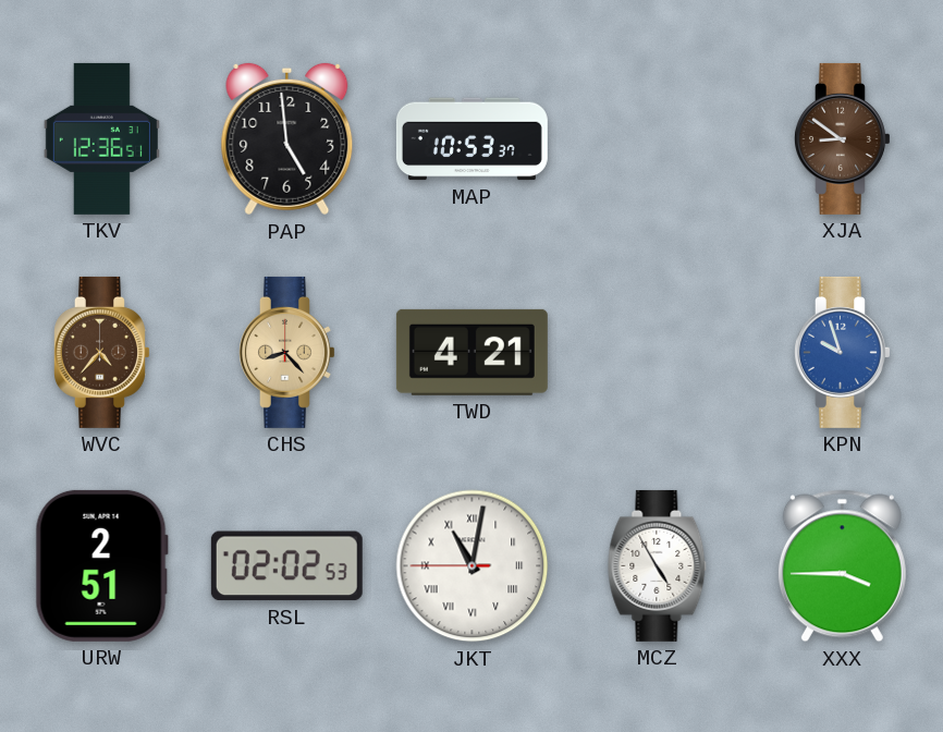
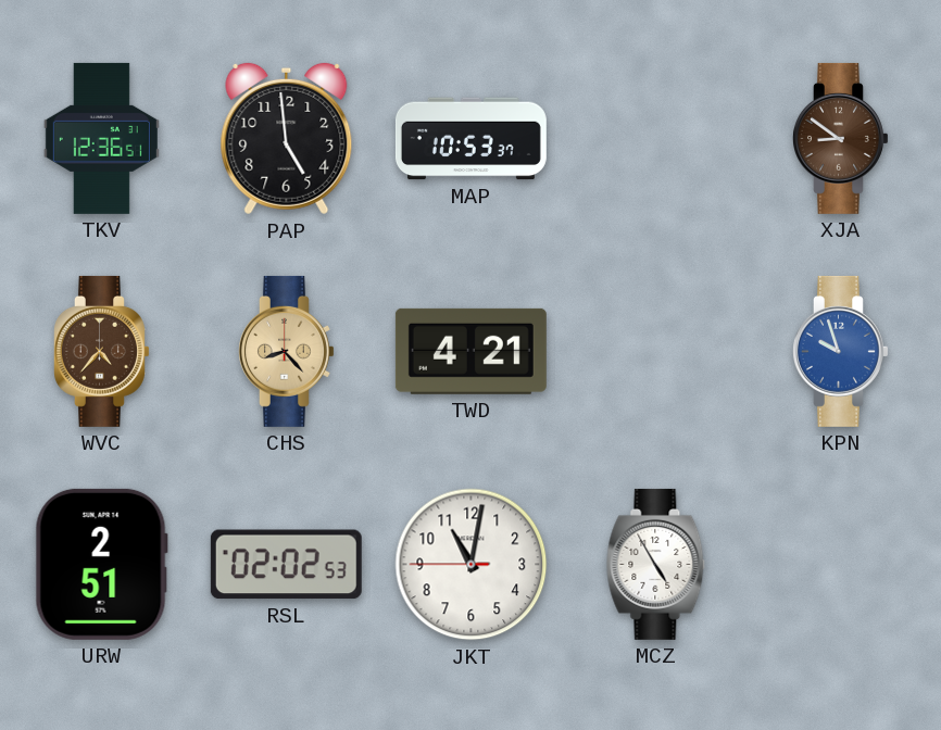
JKT numerals: Roman -> Arabic (472, 565)
XXX: 3:45 -> none (842, 566)
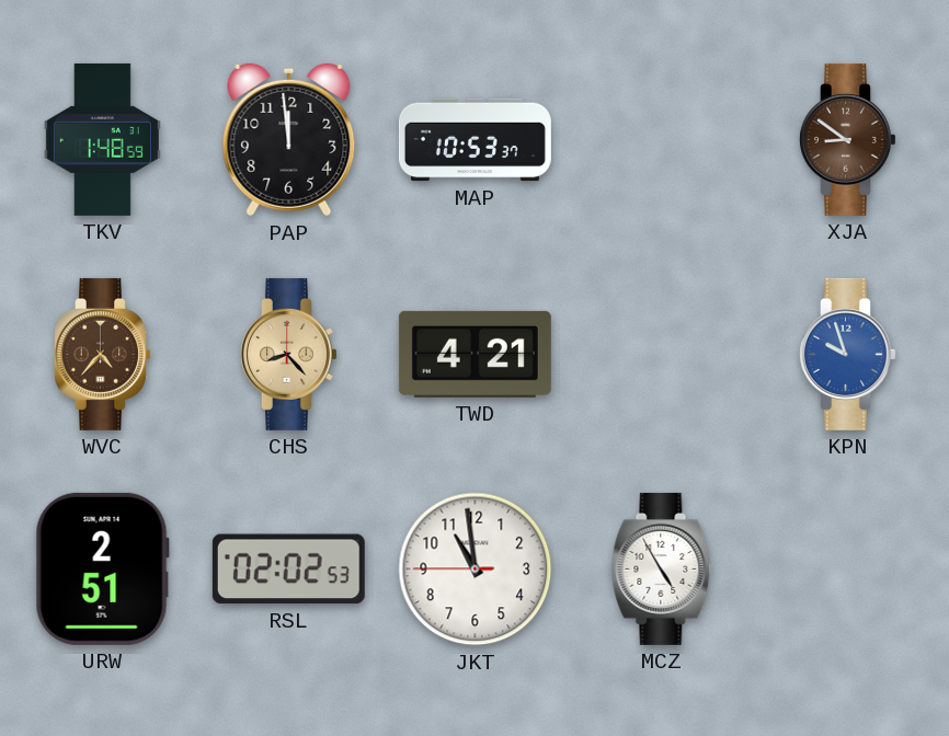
TKV: 12:36 -> 1:48 (102, 139)
PAP: 4:59 -> 11:59 (289, 140)
JKT: 11:01 -> 10:58 (476, 570)
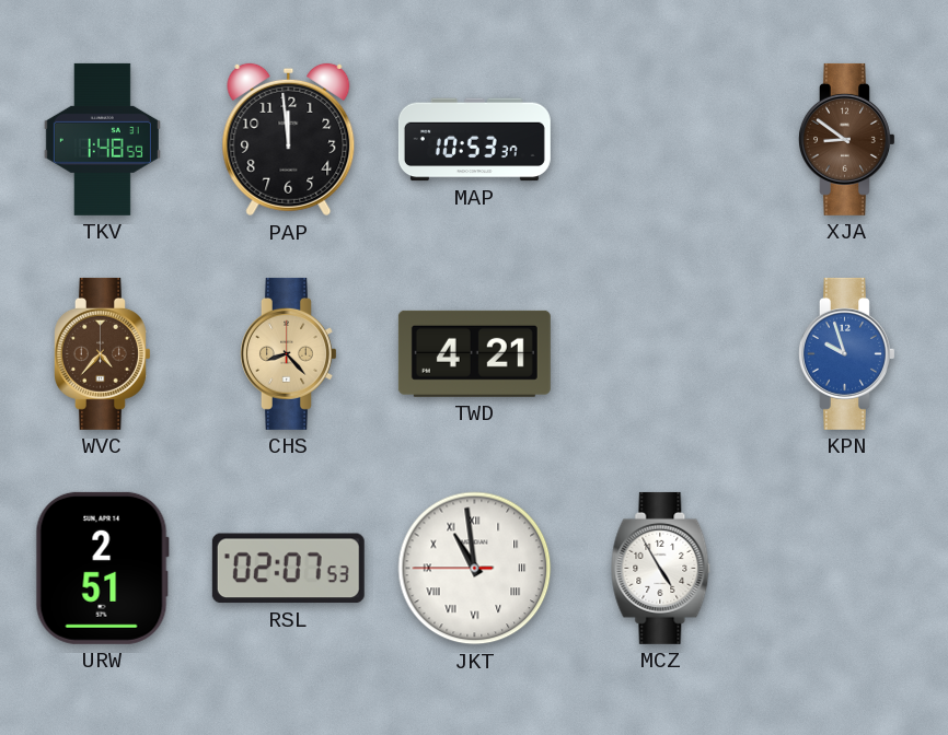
RSL: 02:02 -> 02:07 (288, 569)
JKT numerals: Arabic -> Roman (475, 569)
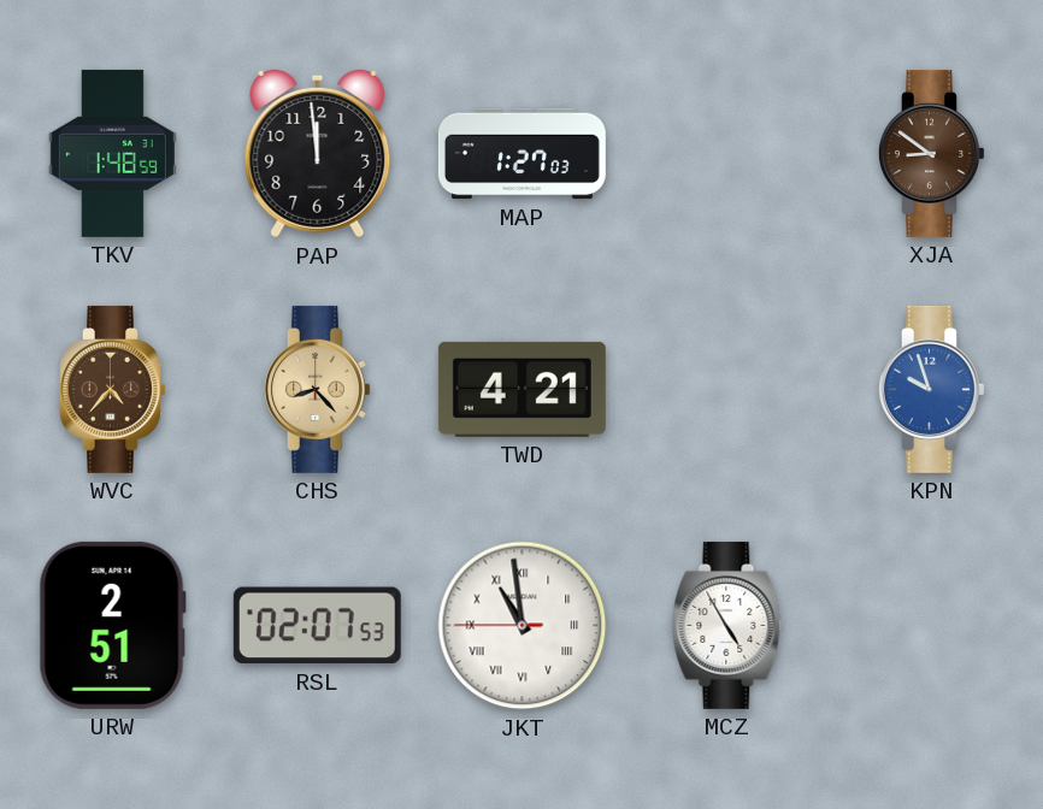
MAP: 10:53 -> 1:27 (521, 154)
